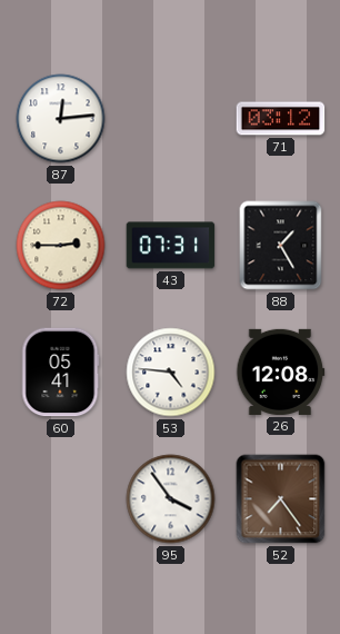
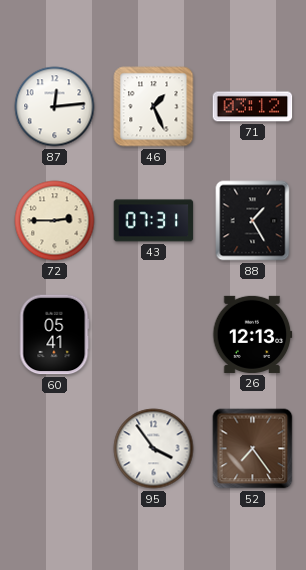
46: none -> 1:26 (154, 107)
53: 4:46 -> none (171, 373)
26: 12:08 -> 12:13 (253, 334)
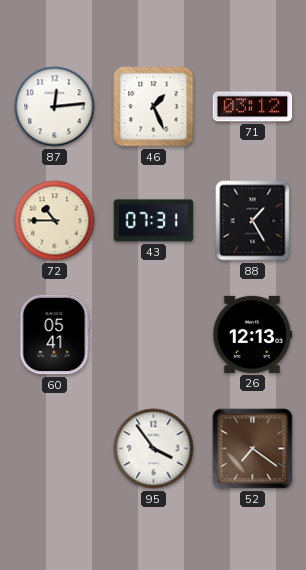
72: 2:45 -> 10:45 (55, 221)
52: 7:24 -> 7:21 (253, 449)
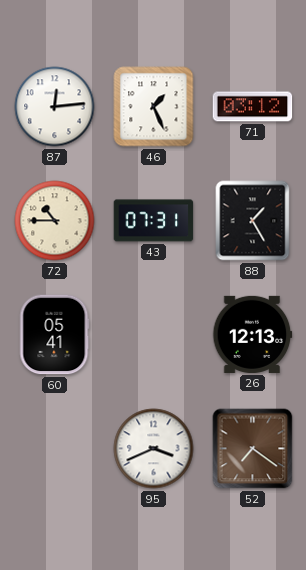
95: 3:54 -> 3:41 (154, 449)
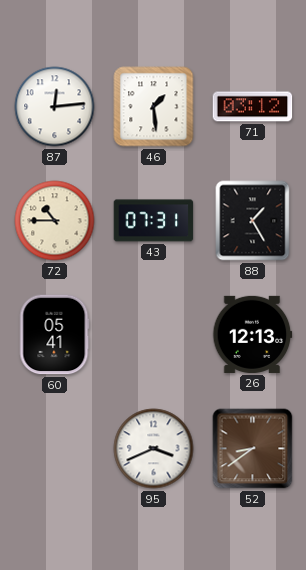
46: 1:26 -> 1:29 (154, 107)
52: 7:21 -> 8:39 (253, 449)
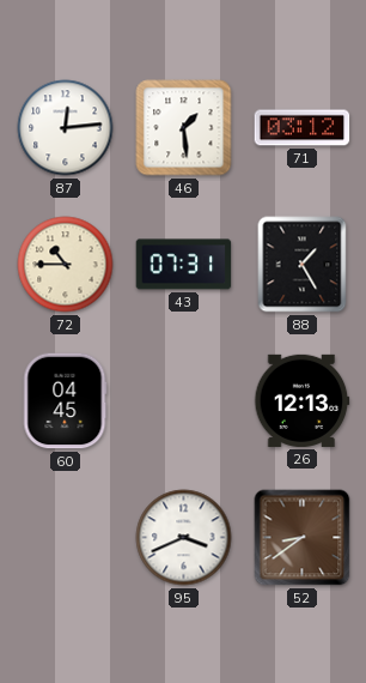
60: 05:41 -> 04:45 (65, 401)
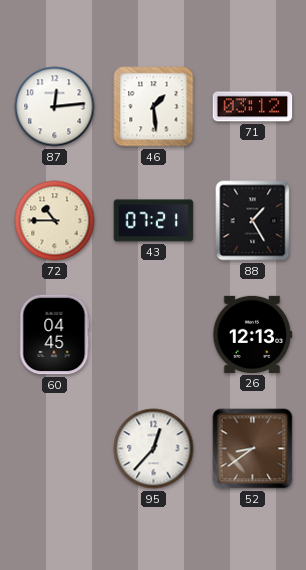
43: 07:31 -> 07:21 (154, 221)
95: 3:41 -> 12:37 (154, 449)
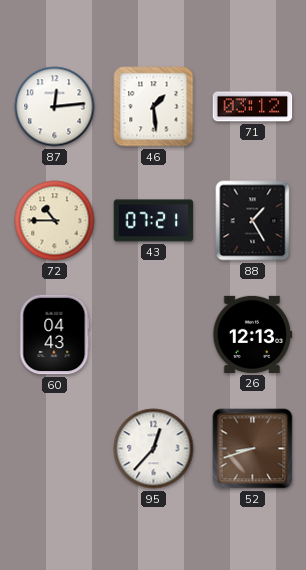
60: 04:45 -> 04:43 (54, 335)
52: 8:39 -> 8:42 (253, 449)
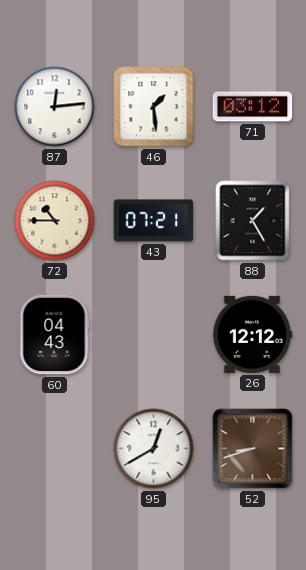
26: 12:13 -> 12:12 (253, 334)
95: 12:37 -> 12:40 (154, 449)
